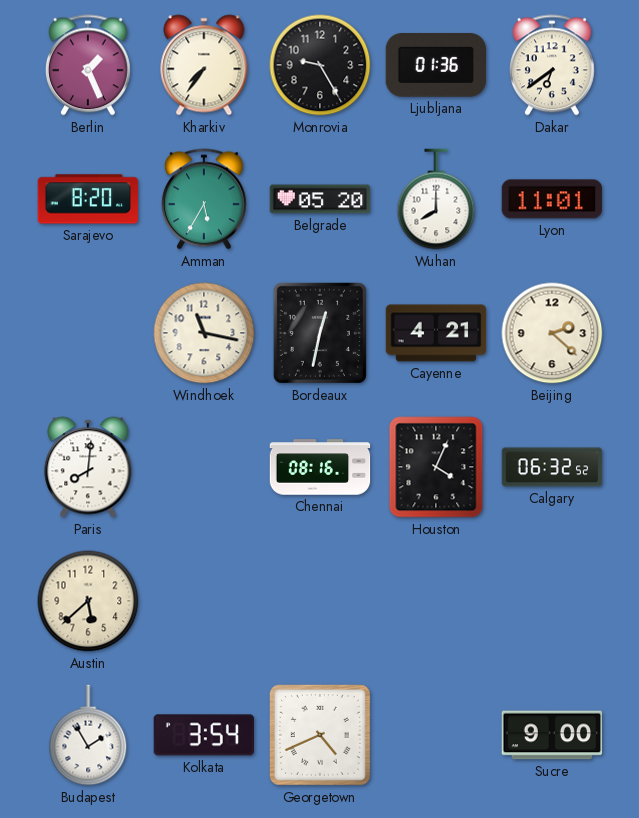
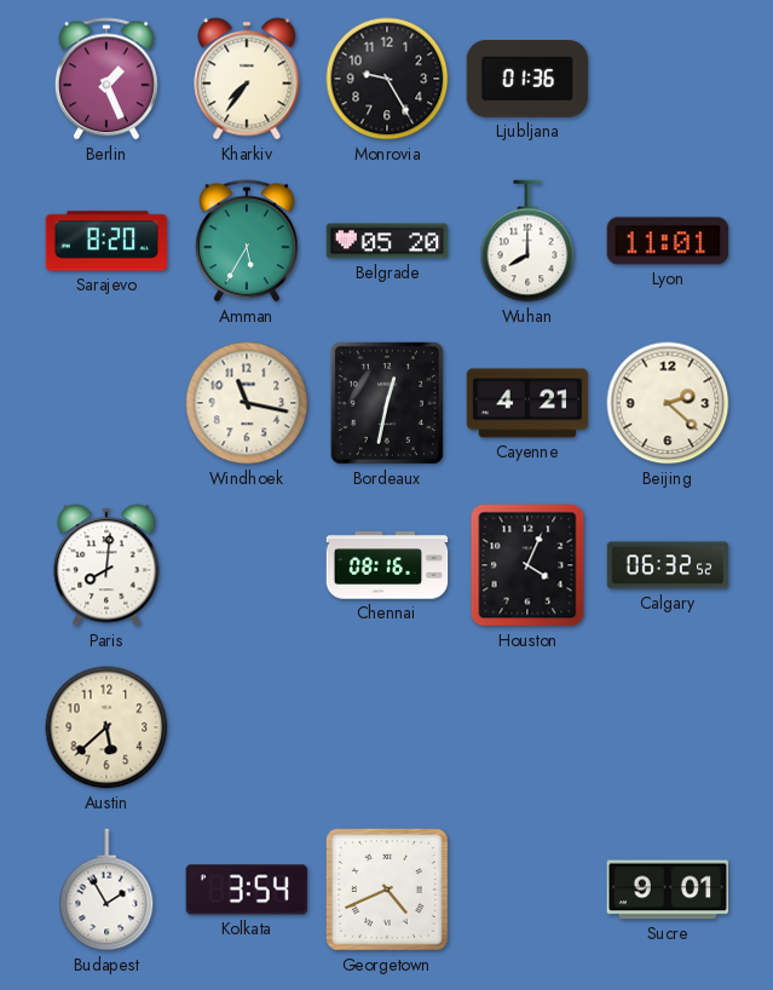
Dakar: 6:39 -> none (552, 65)
Sucre: 9:00 -> 9:01 (668, 890)
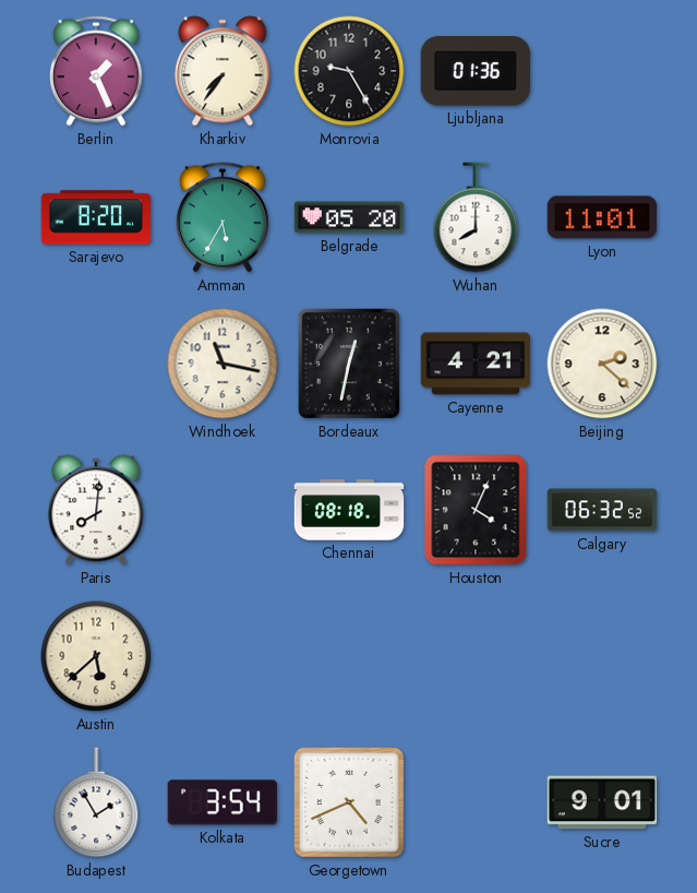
Chennai: 08:16 -> 08:18 (349, 510)
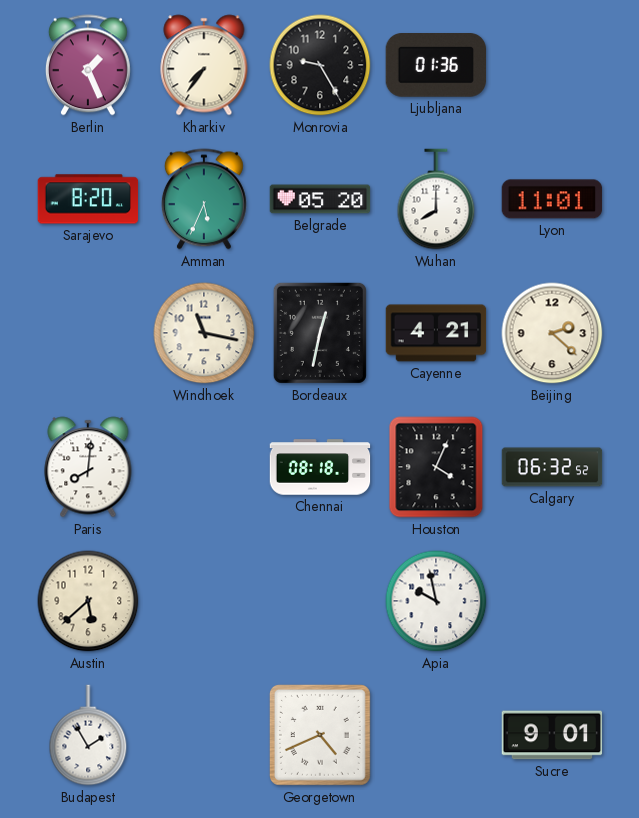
Amman: 5:35 -> 5:34 (204, 199)
Apia: none -> 9:58 (436, 601)
Kolkata: 3:54 -> none (221, 802)
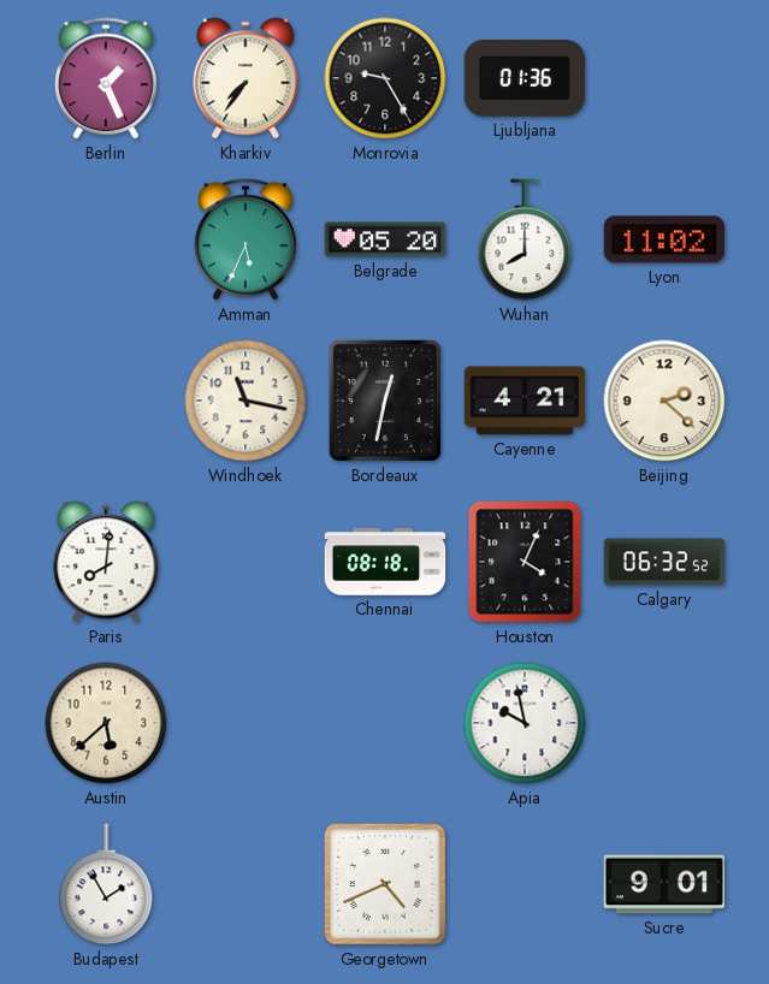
Sarajevo: 8:20 -> none (88, 199)
Lyon: 11:01 -> 11:02 (664, 239)
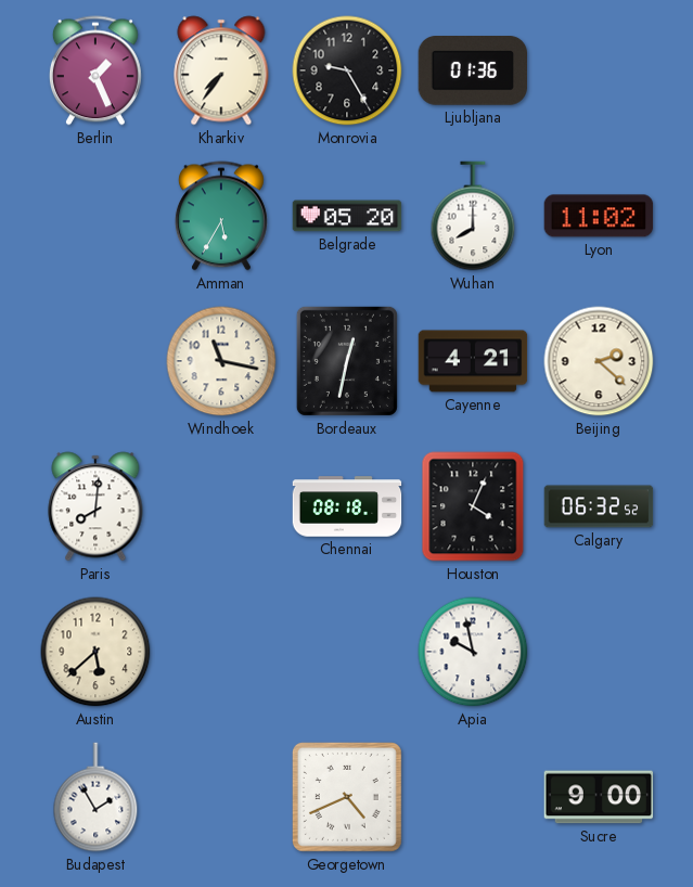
Amman: 5:34 -> 5:35 (221, 216)
Sucre: 9:01 -> 9:00 (599, 797)
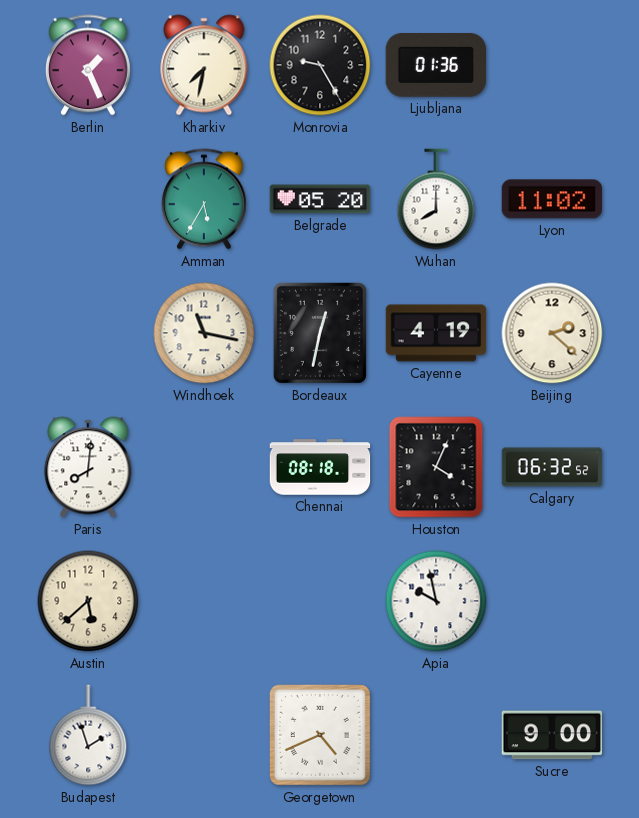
Kharkiv: 7:36 -> 7:32 (204, 65)
Cayenne: 4:21 -> 4:19 (436, 333)
Budapest: 1:55 -> 1:57 (88, 735)
